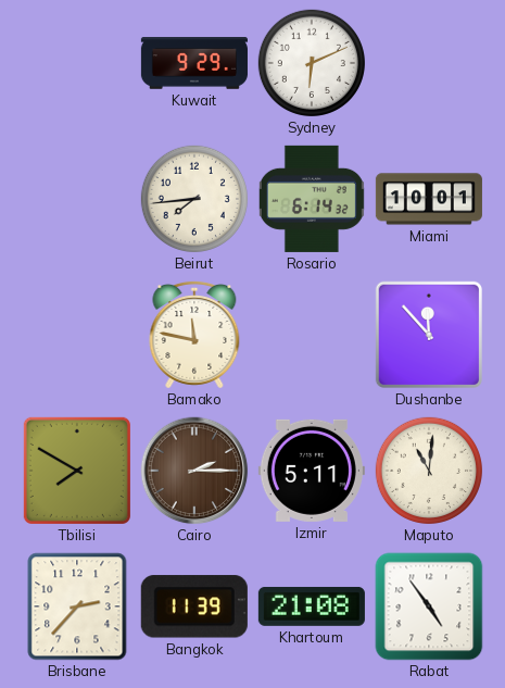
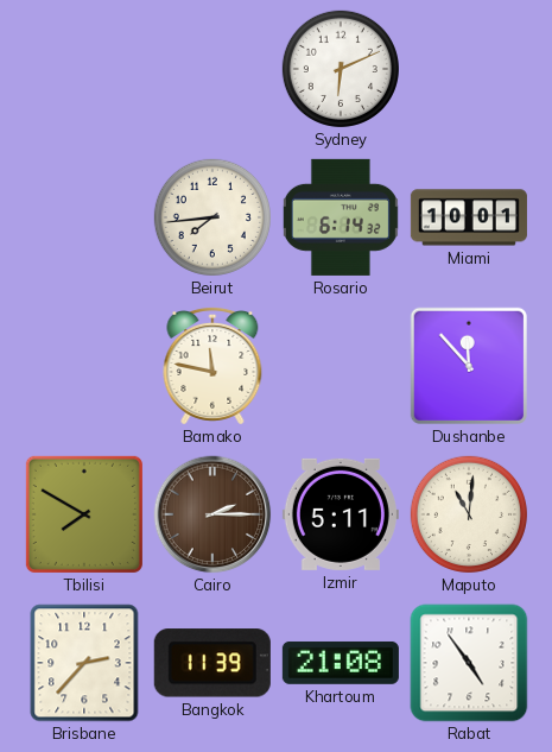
Kuwait: 9:29 -> none (194, 63)
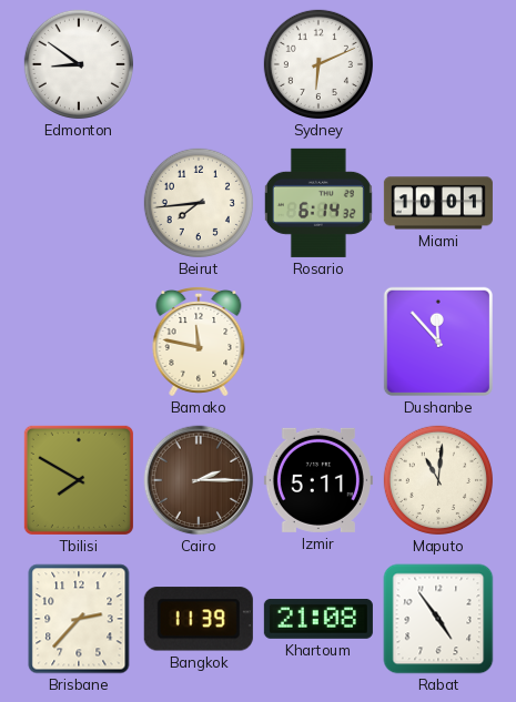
Edmonton: none -> 8:51 (79, 64)
